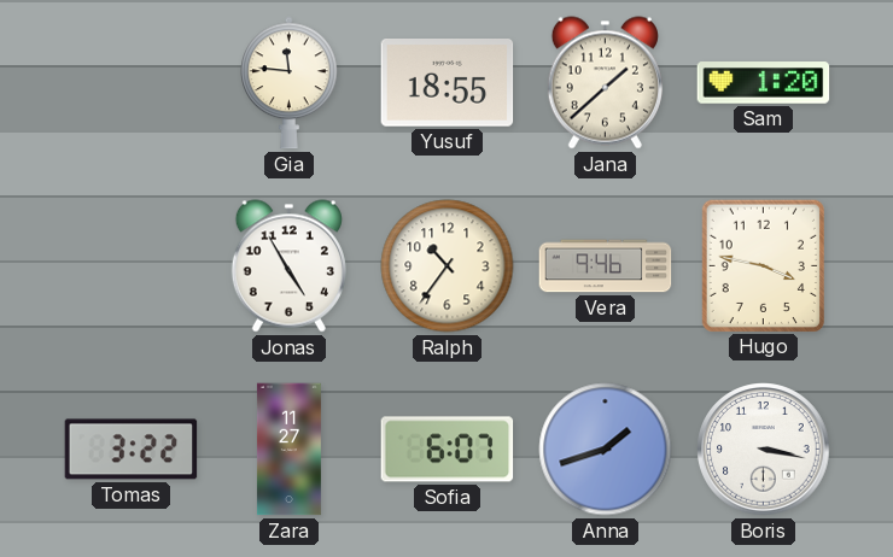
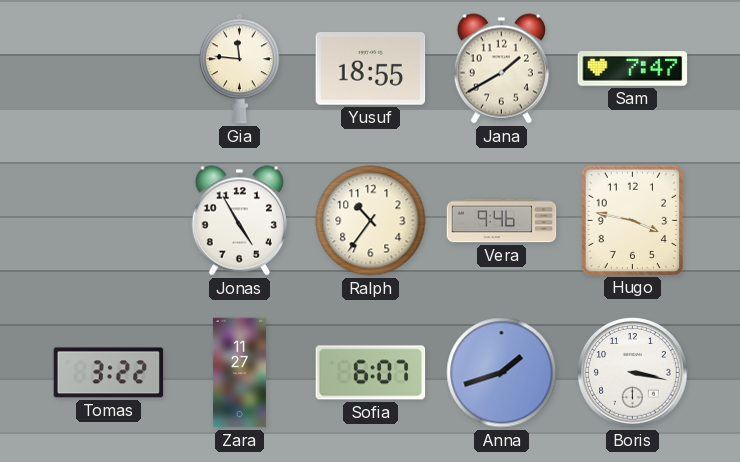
Jana: 1:38 -> 1:40 (501, 69)
Sam: 1:20 -> 7:47 (633, 69)
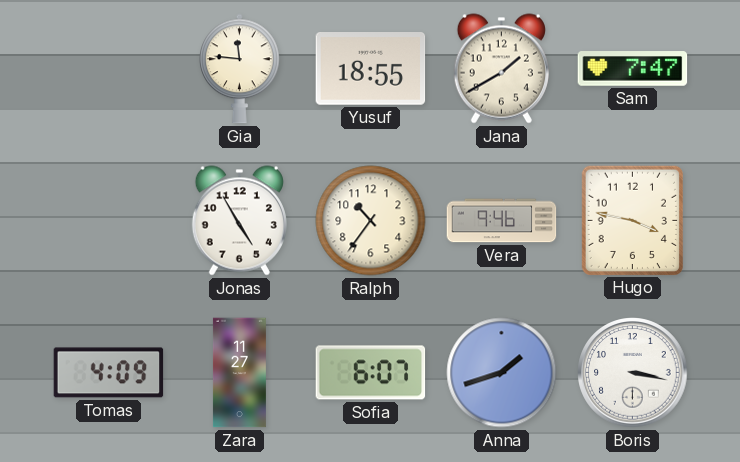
Tomas: 3:22 -> 4:09 (109, 373)
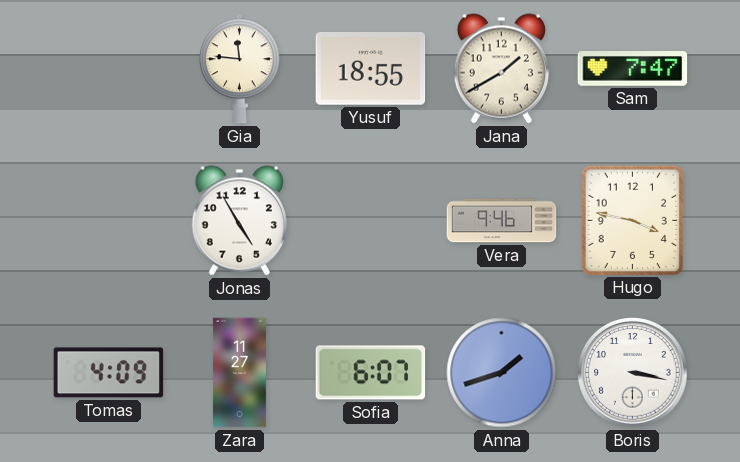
Ralph: 10:36 -> none (371, 221)
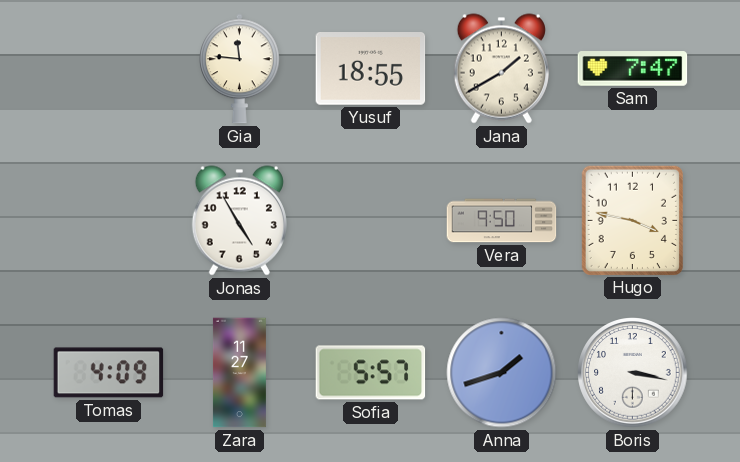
Vera: 9:46 -> 9:50 (502, 221)
Sofia: 6:07 -> 5:57 (371, 373)
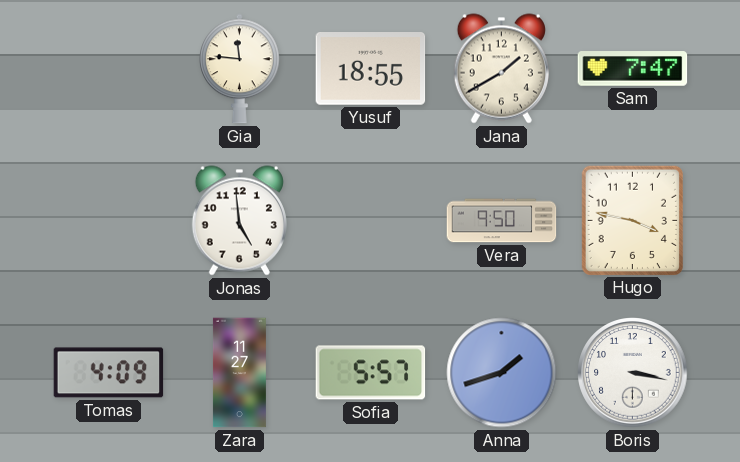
Jonas: 4:55 -> 4:59 (239, 221)
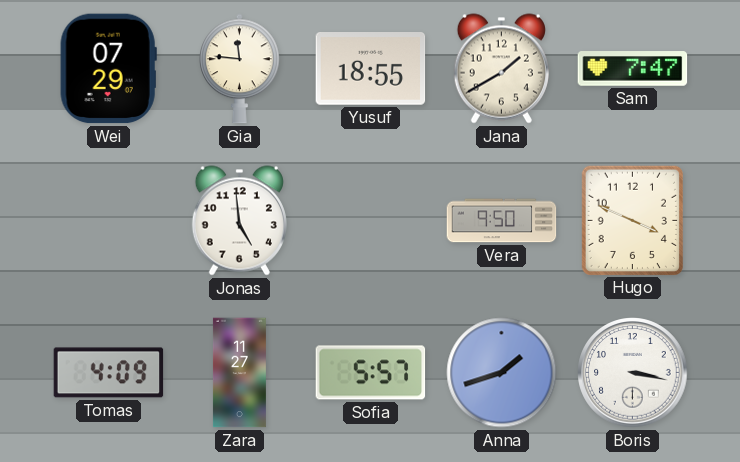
Wei: none -> 07:29 (108, 69)
Hugo: 3:47 -> 3:49 (632, 220)
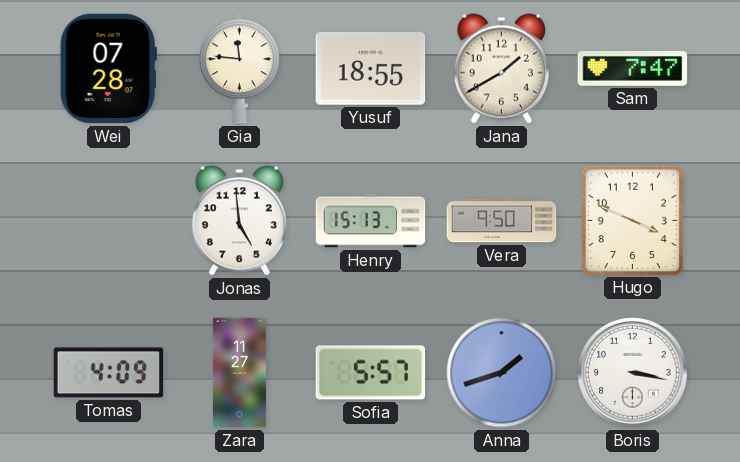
Wei: 07:29 -> 07:28 (108, 69)
Henry: none -> 15:13 (371, 221)
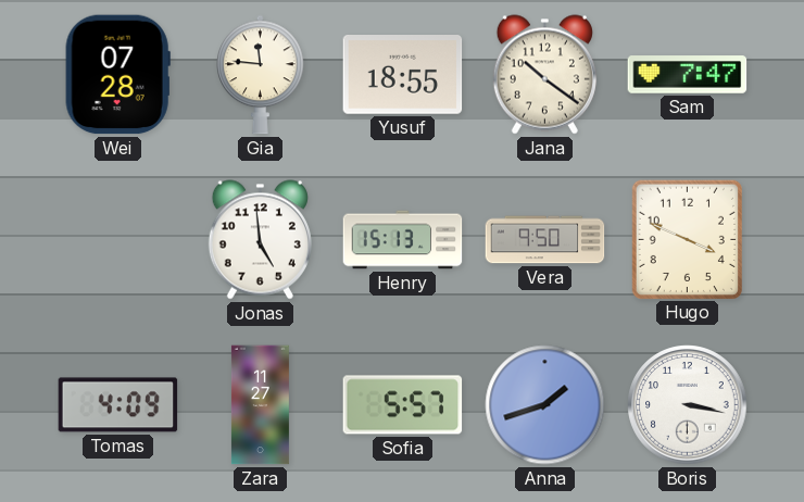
Jana: 1:40 -> 10:21 (544, 75)
